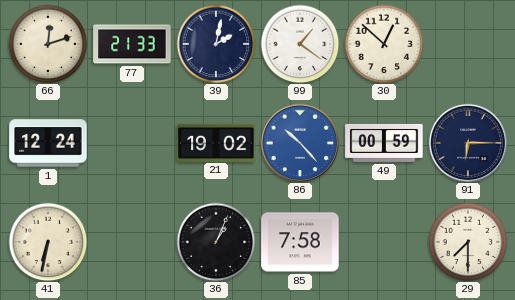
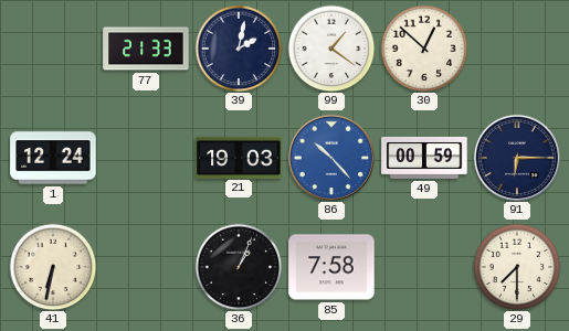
66: 12:12 -> none (48, 44)
21: 19:02 -> 19:03 (239, 157)
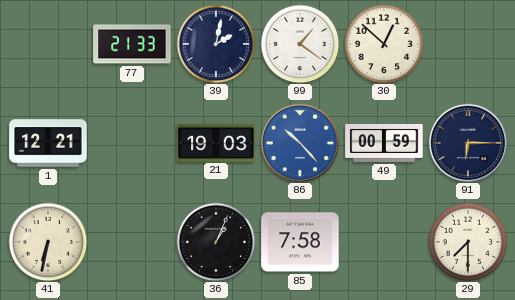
1: 12:24 -> 12:21 (48, 143)
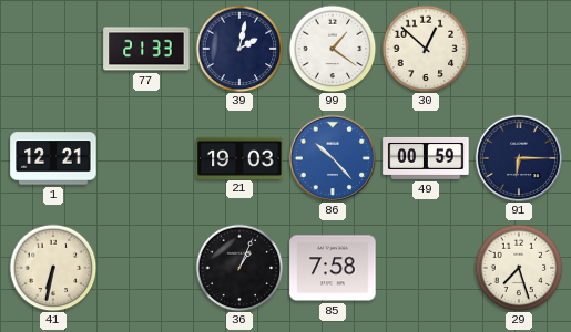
29: 7:30 -> 7:27 (519, 268)
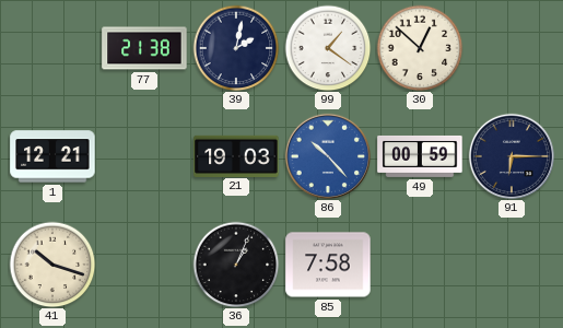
77: 21:33 -> 21:38 (144, 48)
41: 6:32 -> 10:18 (52, 265)
29: 7:27 -> none (519, 268)
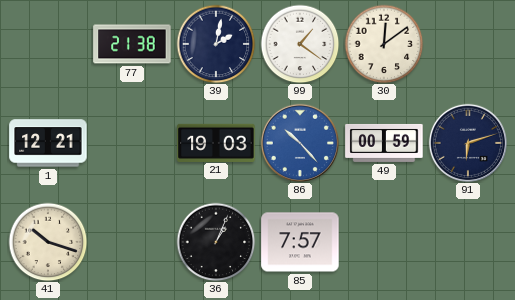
30: 12:52 -> 12:09 (384, 44)
91: 6:15 -> 6:12 (467, 142)
85: 7:58 -> 7:57 (300, 242)
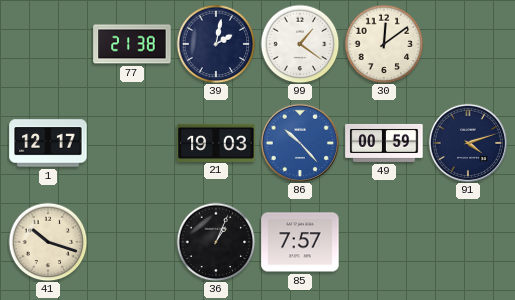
1: 12:21 -> 12:17 (48, 143)
91: 6:12 -> 4:12 (467, 142)
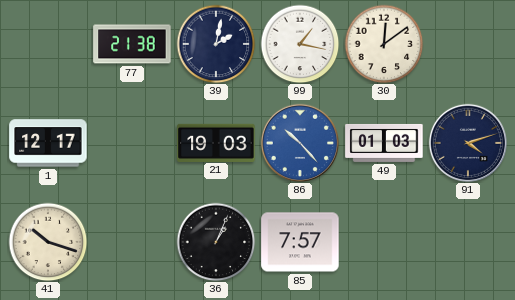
99: 1:21 -> 1:17 (300, 44)
49: 00:59 -> 01:03 (384, 143)
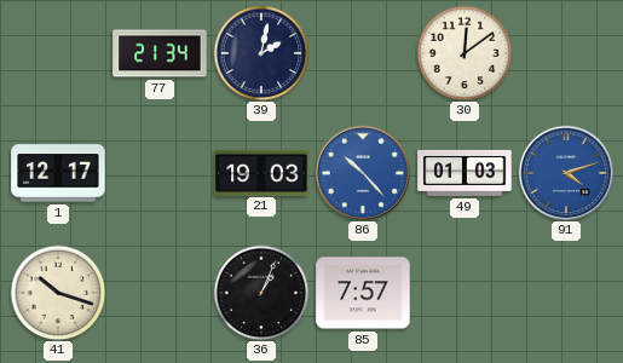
77: 21:38 -> 21:34 (160, 53)
99: 1:17 -> none (300, 44)
91 dial: navy -> blue (565, 172)
